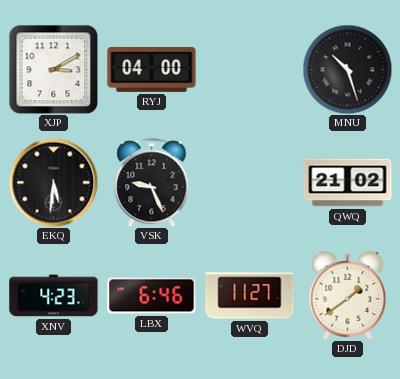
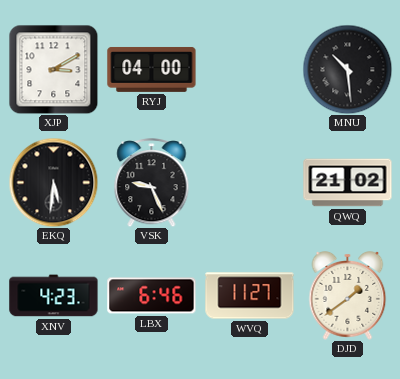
MNU: 10:27 -> 10:29 (347, 69)
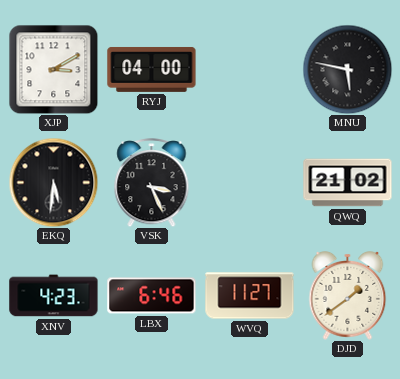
MNU: 10:29 -> 5:47 (347, 69)
VSK: 9:26 -> 3:26 (152, 183)
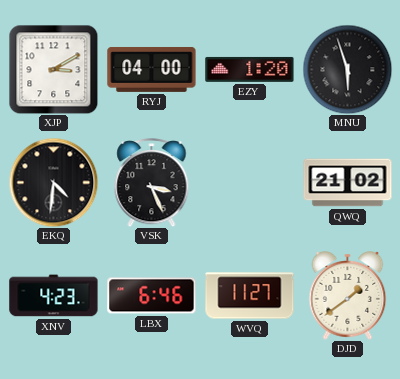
EZY: none -> 1:20 (250, 69)
MNU: 5:47 -> 5:57 (347, 69)
EKQ: 5:31 -> 4:31 (53, 182)
